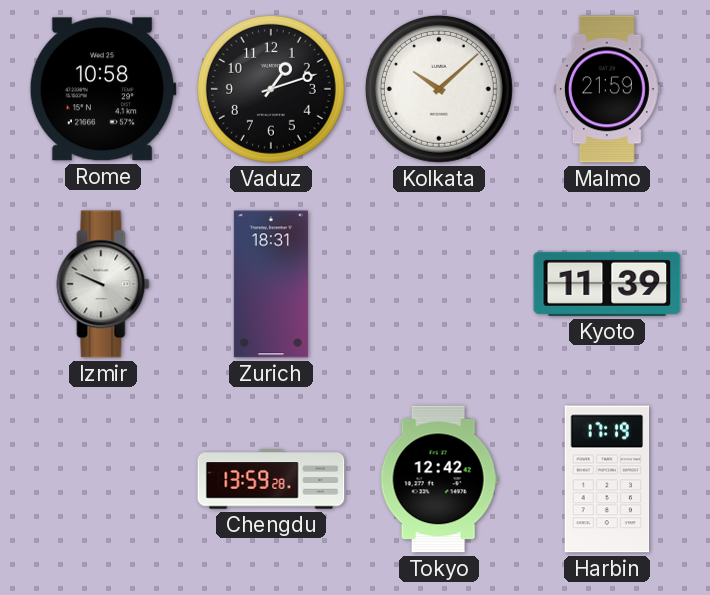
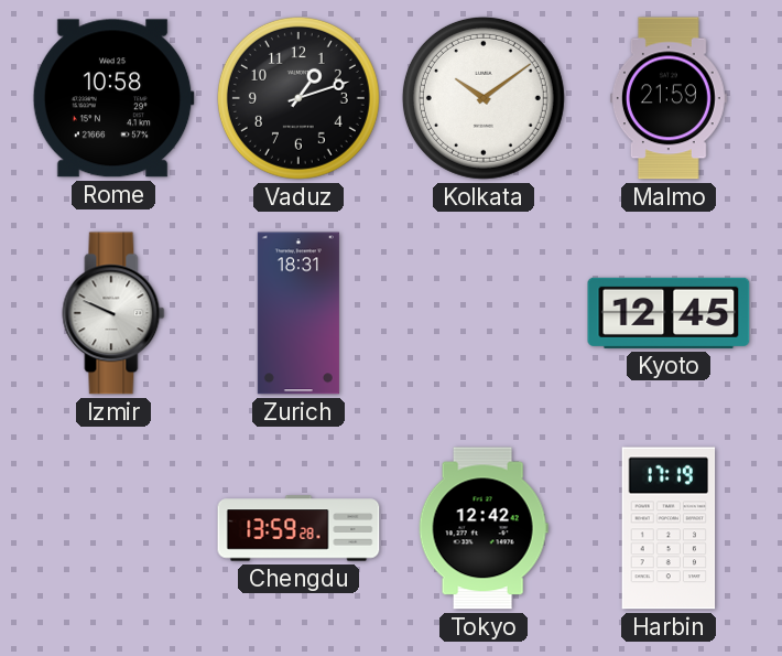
Kolkata: 10:08 -> 10:09 (484, 98)
Kyoto: 11:39 -> 12:45 (669, 313)
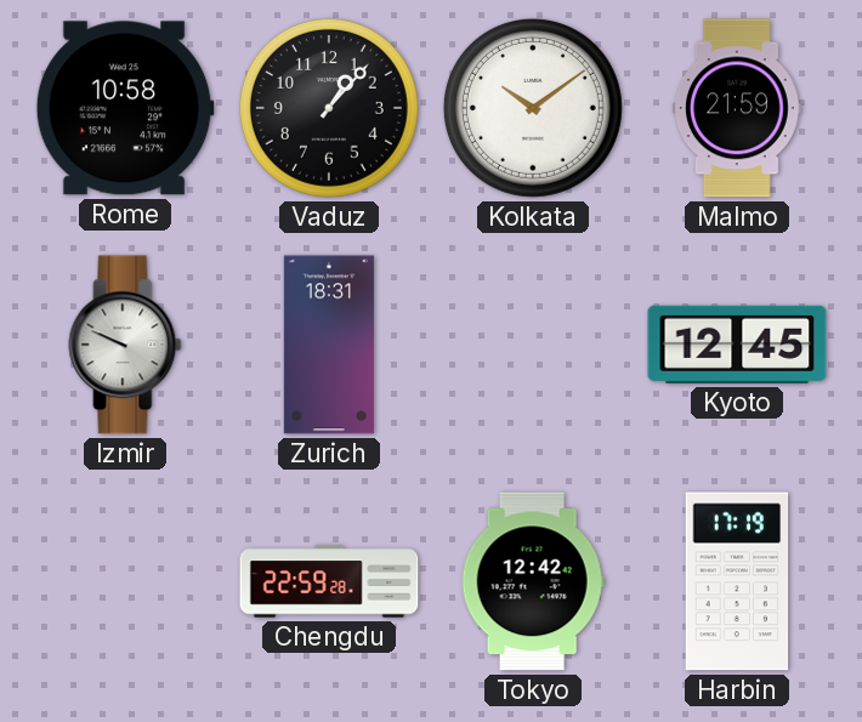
Vaduz: 1:12 -> 1:07 (329, 108)
Chengdu: 13:59 -> 22:59 (329, 581)
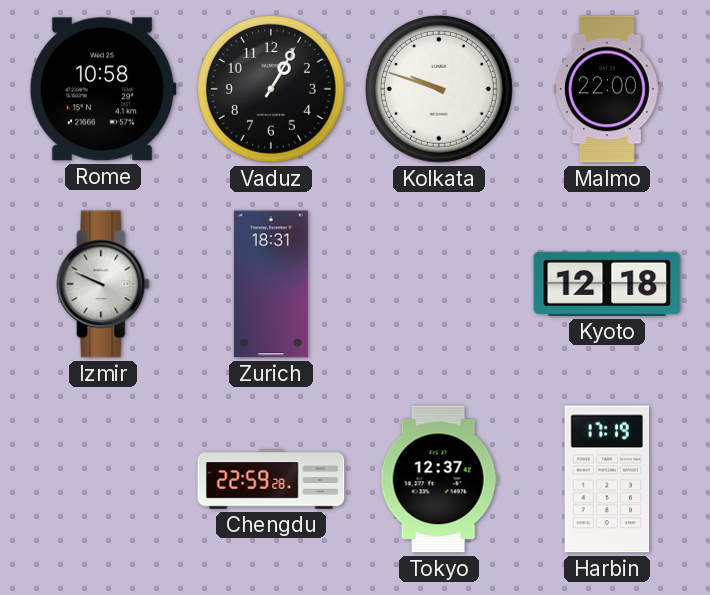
Vaduz: 1:07 -> 1:05 (271, 89)
Kolkata: 10:09 -> 9:48 (439, 89)
Malmo: 21:59 -> 22:00 (607, 89)
Kyoto: 12:45 -> 12:18 (607, 284)
Tokyo: 12:42 -> 12:37 (439, 479)
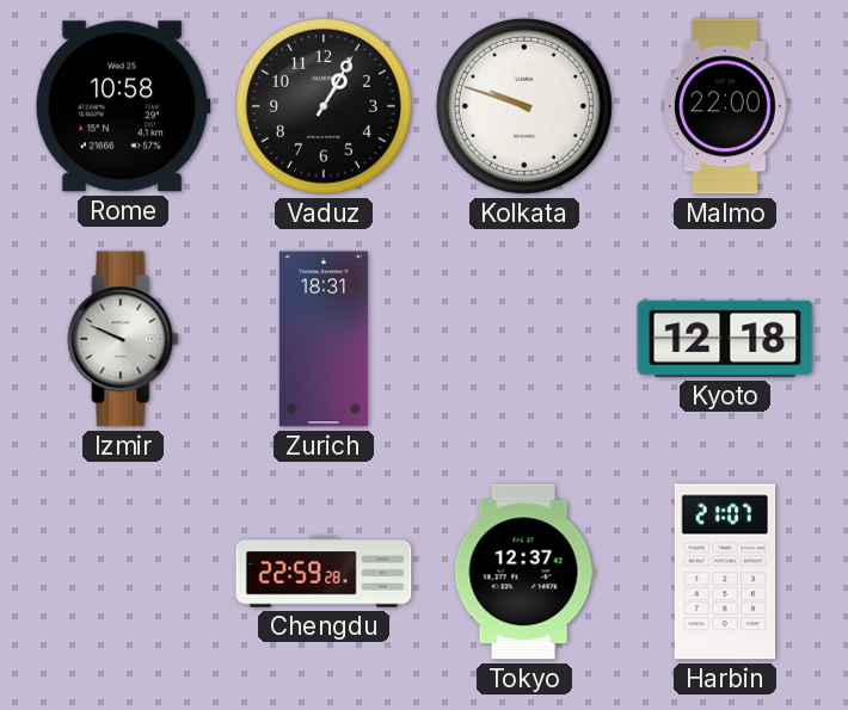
Harbin: 17:19 -> 21:07 (725, 572)
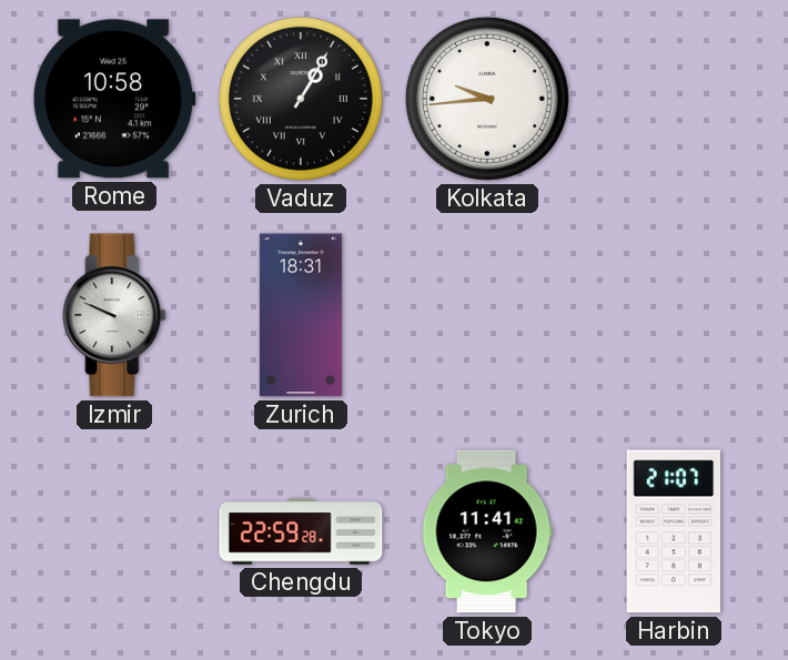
Vaduz numerals: Arabic -> Roman (301, 99)
Kolkata: 9:48 -> 9:44 (487, 99)
Malmo: 22:00 -> none (725, 106)
Kyoto: 12:18 -> none (725, 339)
Tokyo: 12:37 -> 11:41 (487, 531)
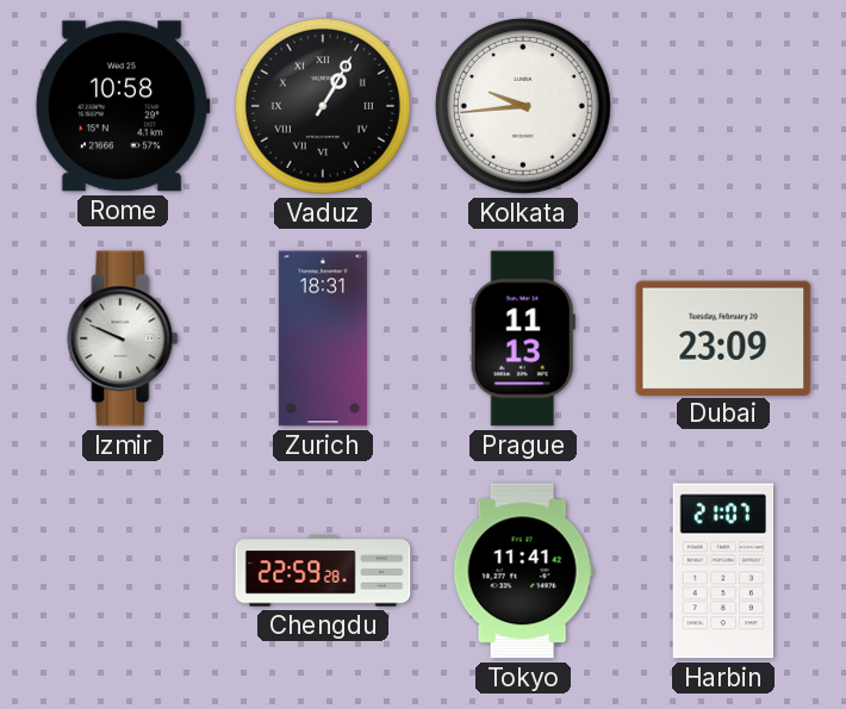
Prague: none -> 11:13 (523, 338)
Dubai: none -> 23:09 (723, 337)
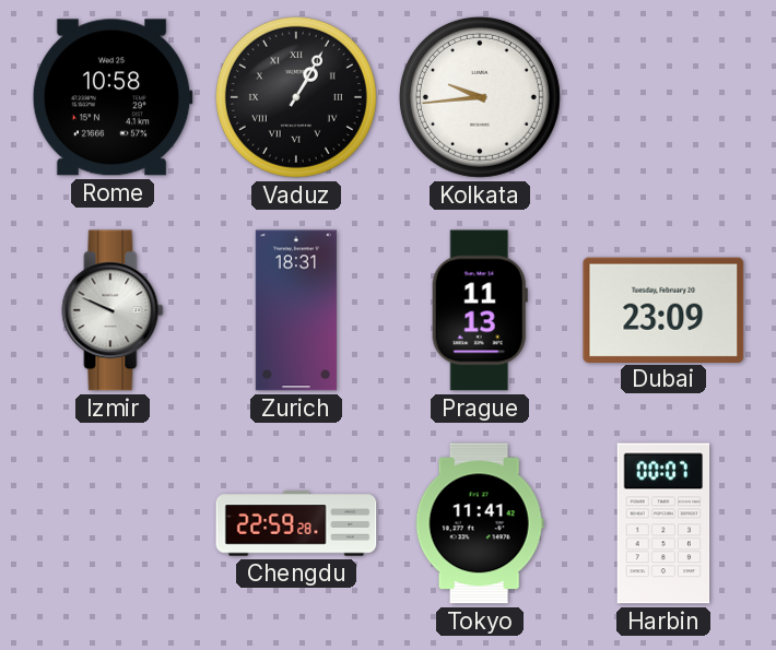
Harbin: 21:07 -> 00:07 (663, 523)
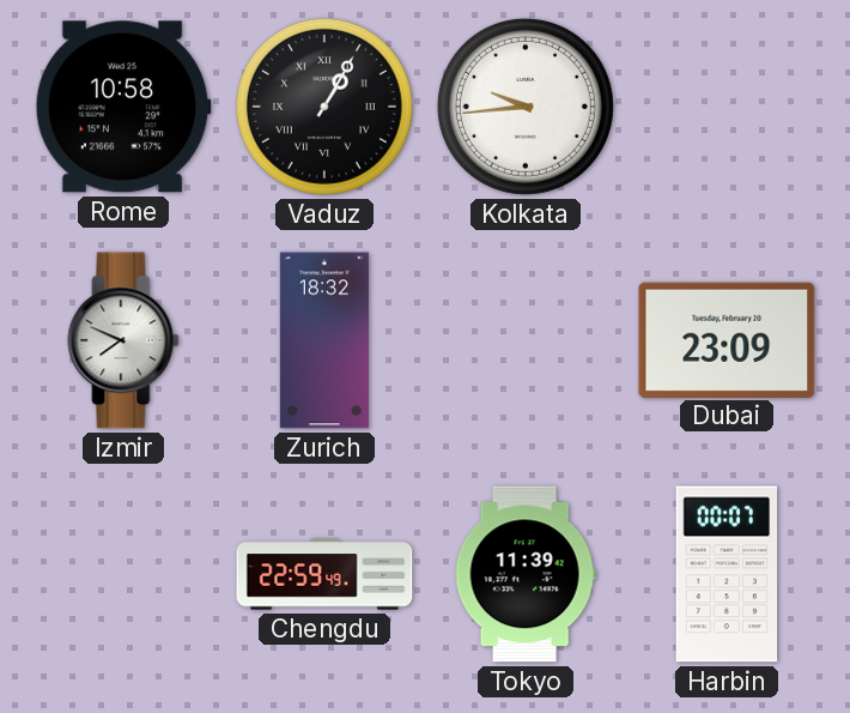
Izmir: 9:49 -> 7:49 (123, 340)
Zurich: 18:31 -> 18:32 (324, 340)
Prague: 11:13 -> none (480, 310)
Chengdu: 22:59:28 -> 22:59:49 (324, 574)
Tokyo: 11:41 -> 11:39 (526, 574)
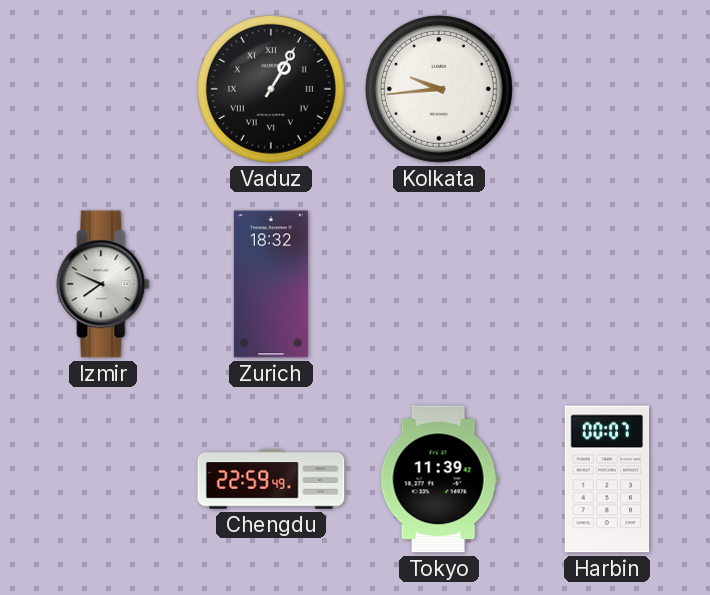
Rome: 10:58 -> none (123, 107)
Dubai: 23:09 -> none (727, 339)
